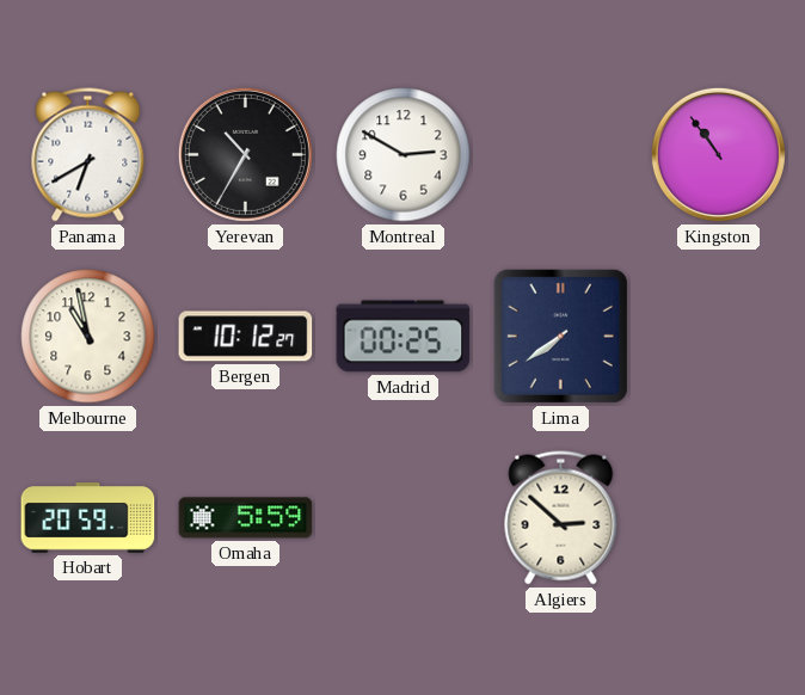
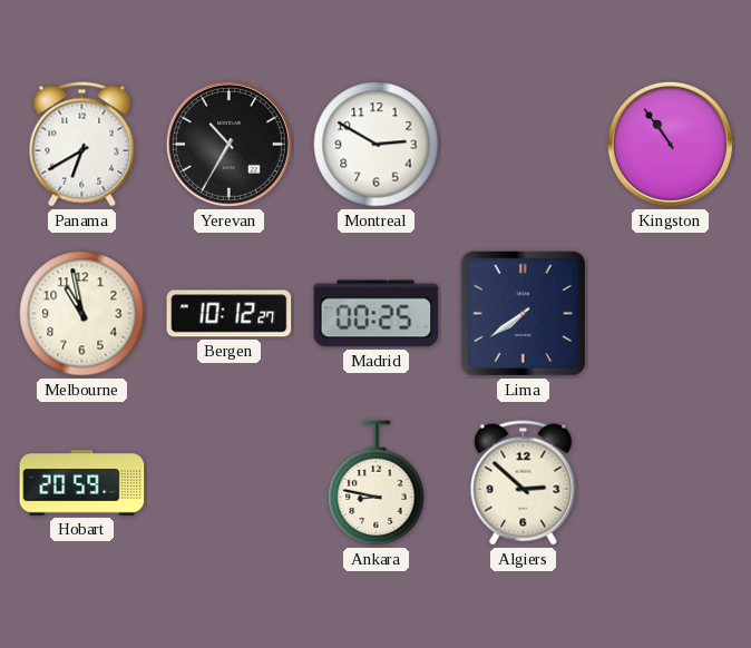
Omaha: 5:59 -> none (246, 518)
Ankara: none -> 8:47 (377, 483)
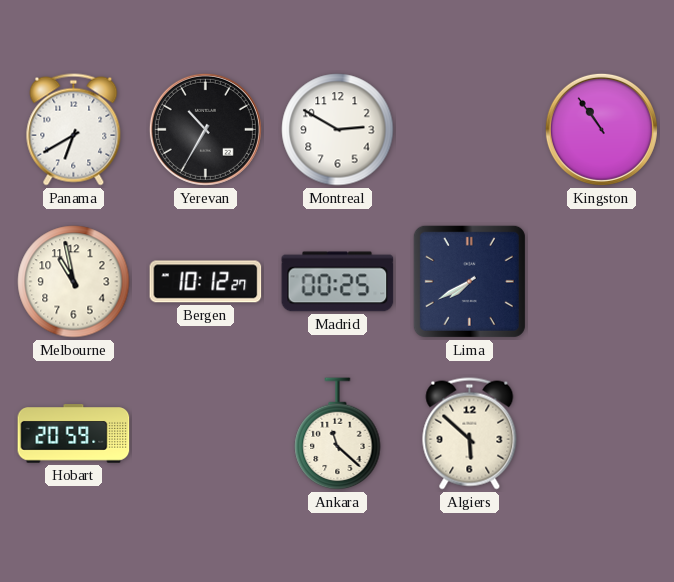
Lima: 7:39 -> 7:40 (469, 281)
Ankara: 8:47 -> 11:22 (338, 434)
Algiers: 2:52 -> 5:52 (470, 434)
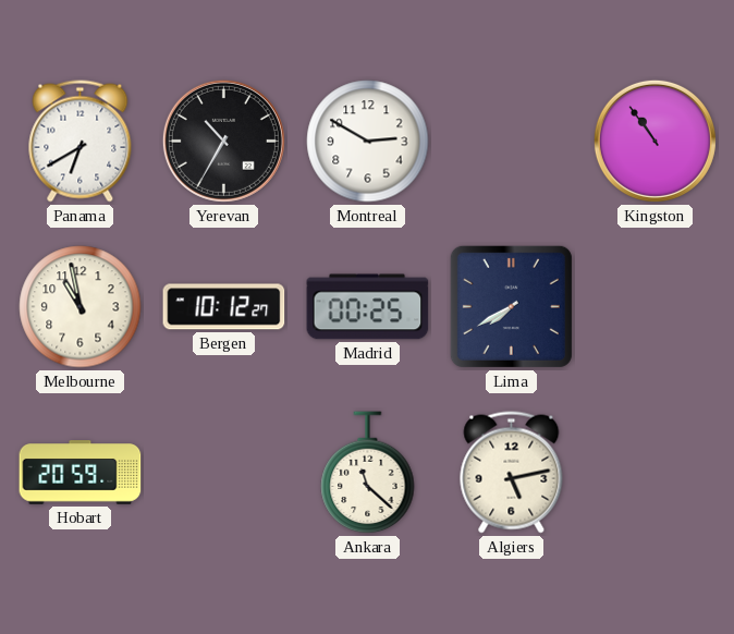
Algiers: 5:52 -> 5:13 (512, 473)
